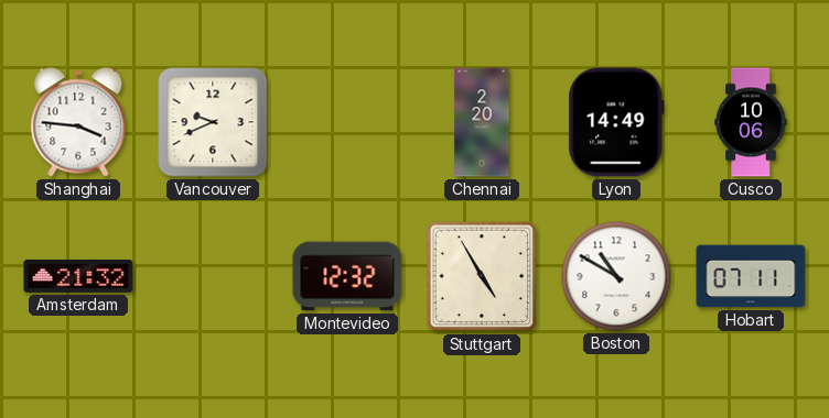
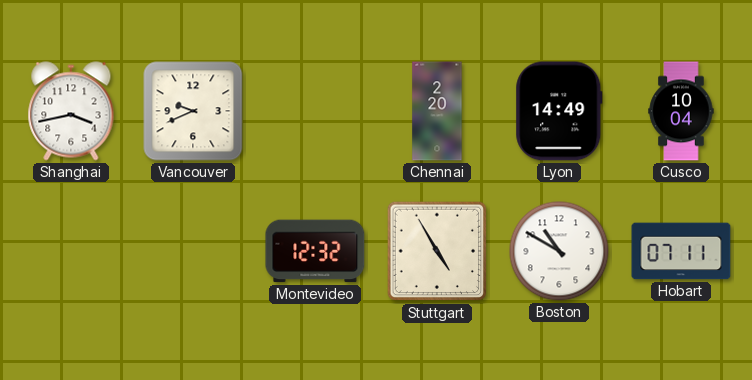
Shanghai: 3:46 -> 3:43 (71, 111)
Cusco: 10:06 -> 10:04 (681, 111)
Amsterdam: 21:32 -> none (78, 276)
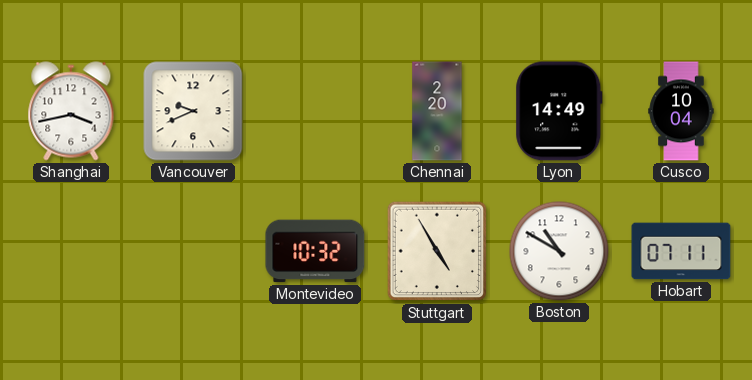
Montevideo: 12:32 -> 10:32 (315, 251)
